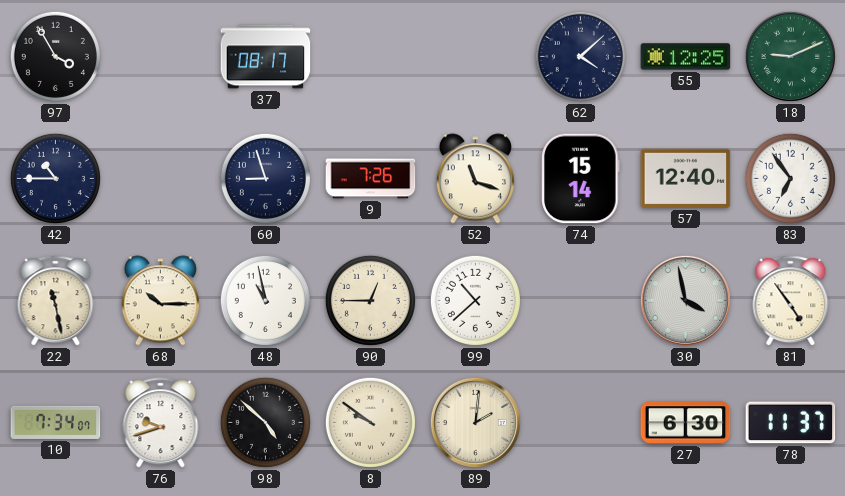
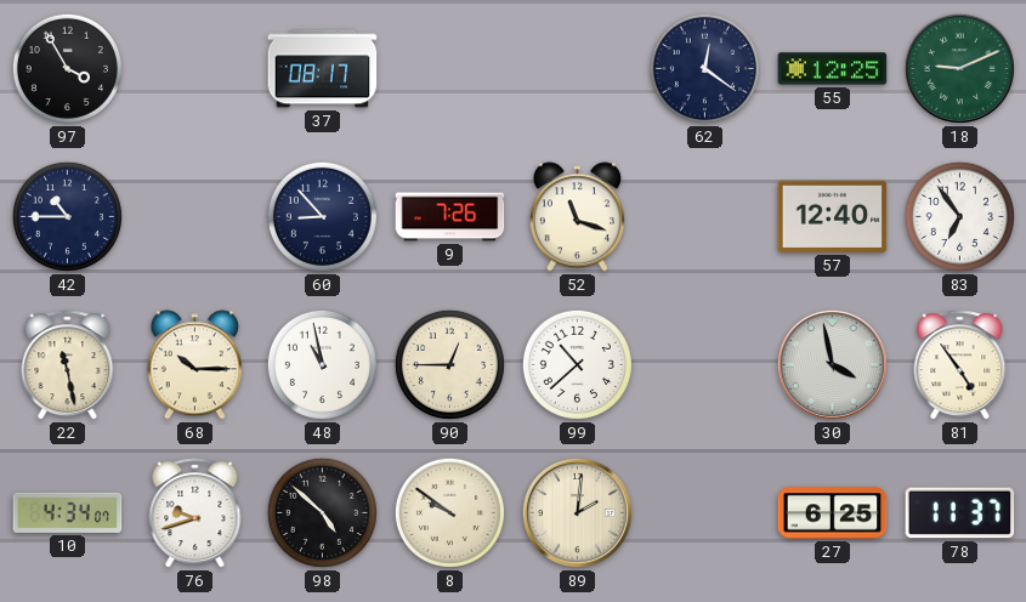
62: 4:08 -> 12:21 (704, 68)
60: 8:57 -> 8:53 (322, 216)
74: 15:14 -> none (581, 179)
10: 7:34 -> 4:34 (68, 512)
27: 6:30 -> 6:25 (833, 513)
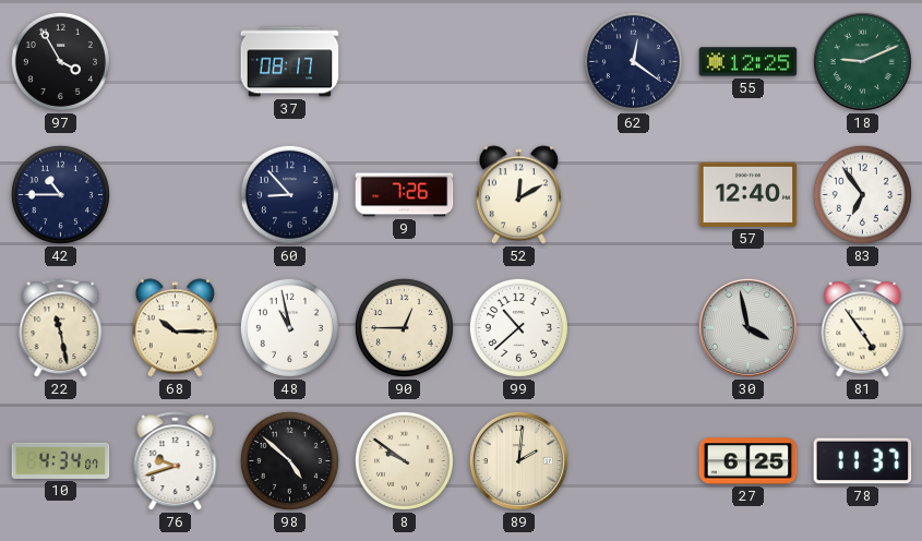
52: 11:18 -> 12:10 (518, 195)
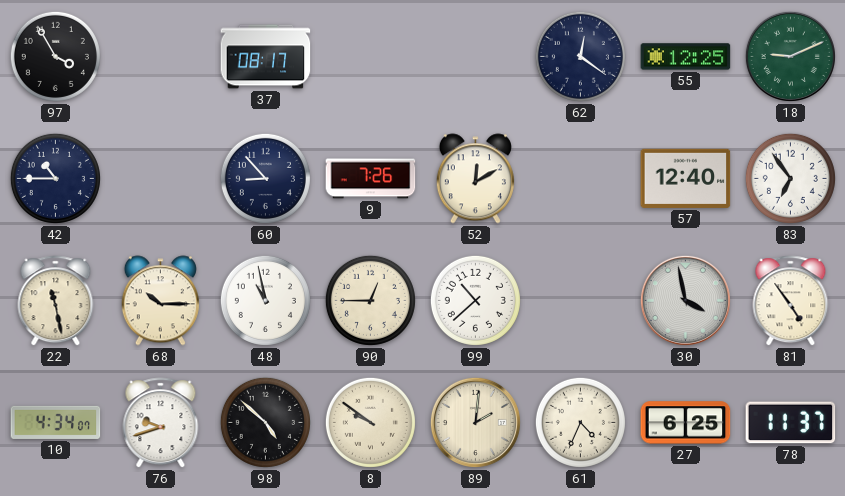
61: none -> 4:34 (580, 422)
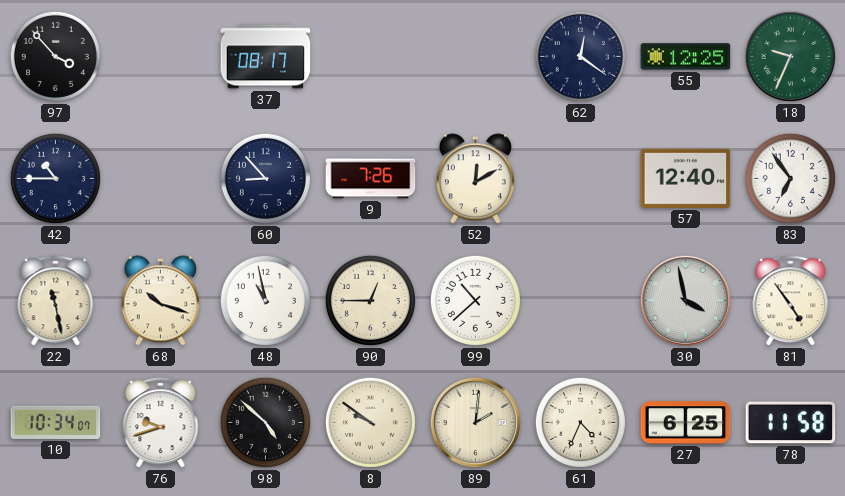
97: 3:55 -> 3:53 (55, 56)
18: 9:11 -> 9:34 (790, 56)
68: 10:15 -> 10:18 (160, 301)
10: 4:34 -> 10:34 (56, 422)
78: 11:37 -> 11:58 (791, 423)
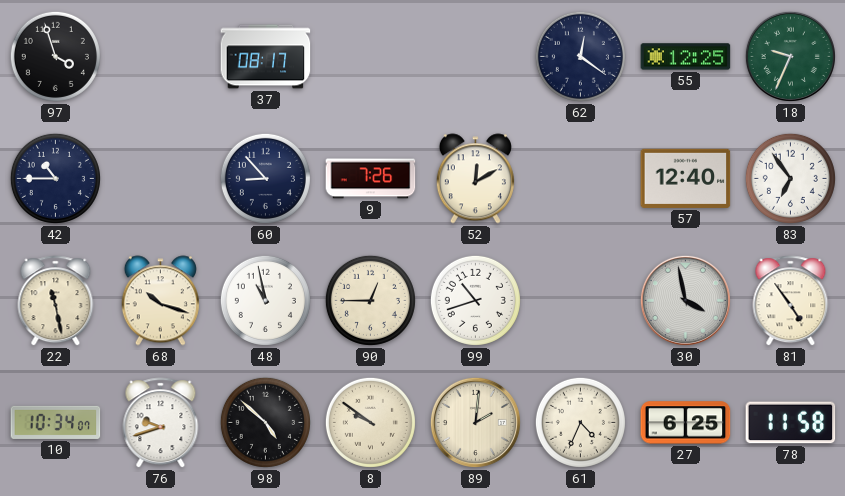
97: 3:53 -> 3:57 (55, 56)
99: 10:38 -> 10:42 (475, 300)
